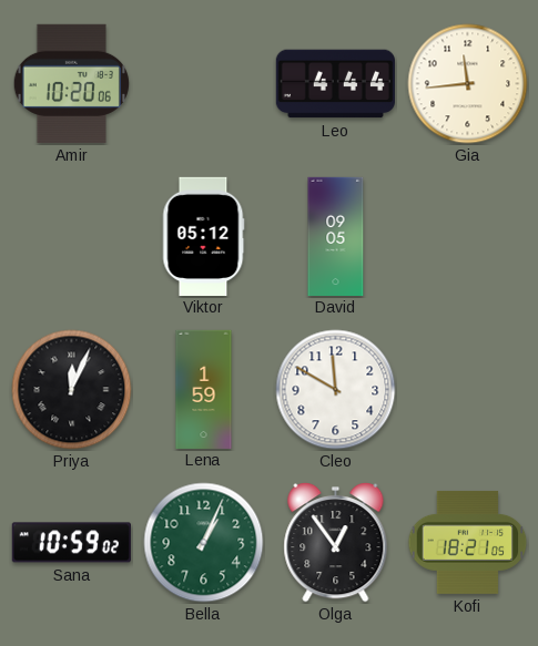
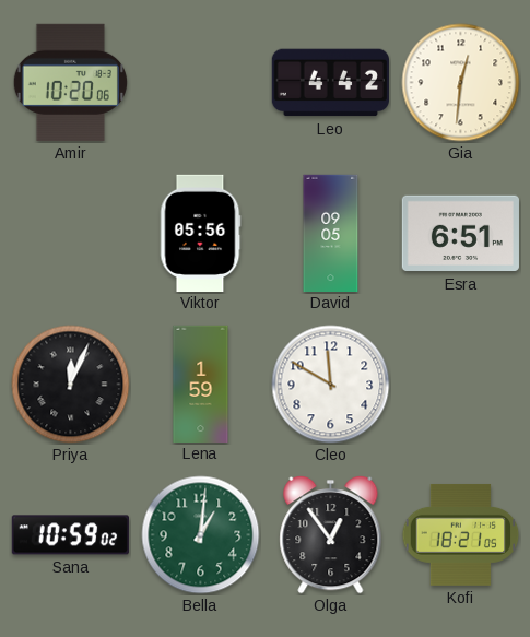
Leo: 4:44 -> 4:42 (330, 83)
Gia: 11:44 -> 12:31 (461, 83)
Viktor: 05:12 -> 05:56 (200, 233)
Esra: none -> 6:51 (460, 234)
Bella: 1:04 -> 1:01 (201, 535)
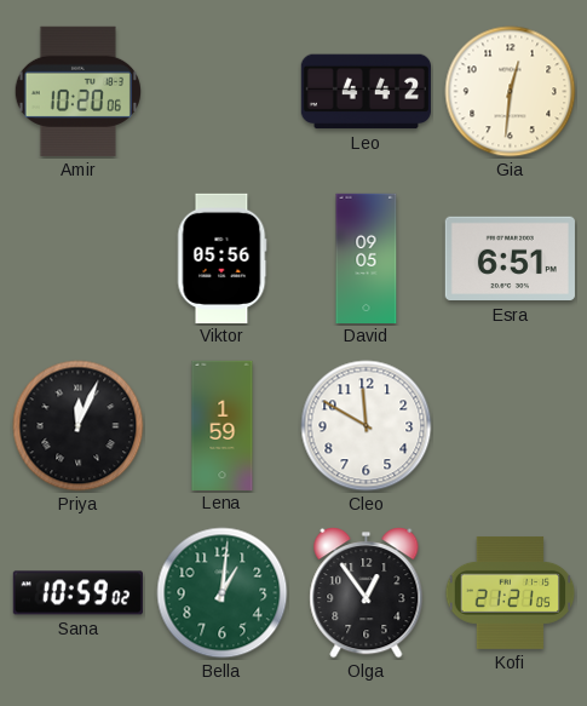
Kofi: 18:21 -> 21:21 (511, 592)
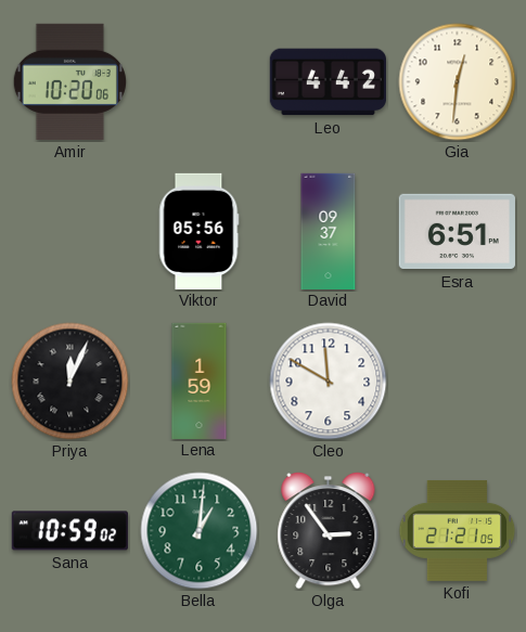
David: 09:05 -> 09:37 (329, 231)
Olga: 12:54 -> 2:54 (329, 530)
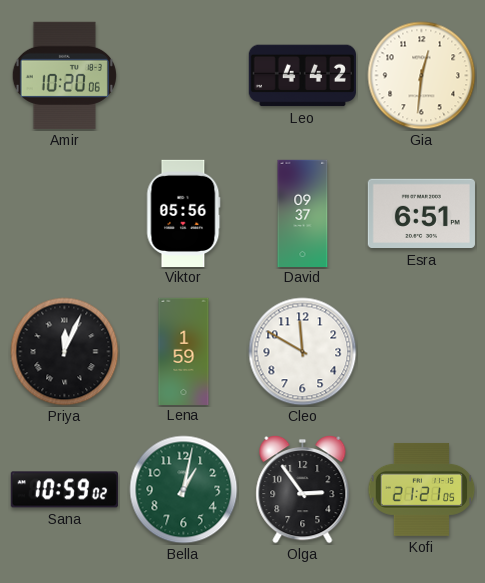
Bella: 1:01 -> 1:02 (184, 490)
